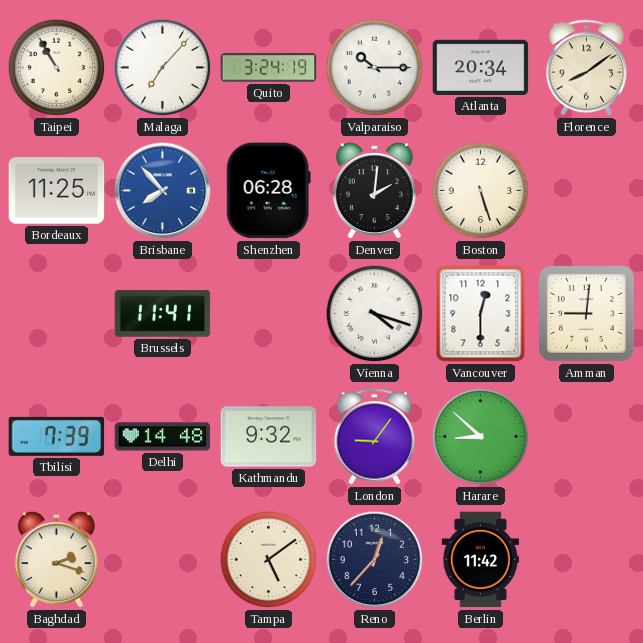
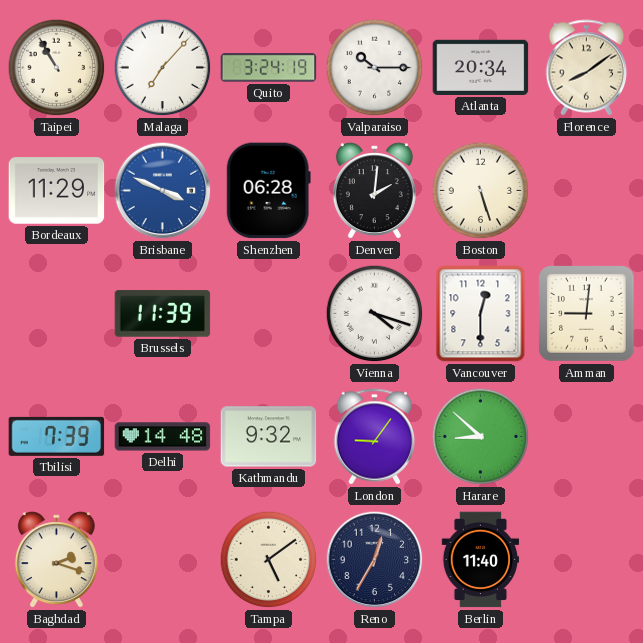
Bordeaux: 11:25 -> 11:29 (57, 191)
Brisbane: 7:53 -> 3:49 (163, 191)
Brussels: 11:41 -> 11:39 (163, 314)
Reno: 12:37 -> 12:35 (375, 560)
Berlin: 11:42 -> 11:40 (480, 560)
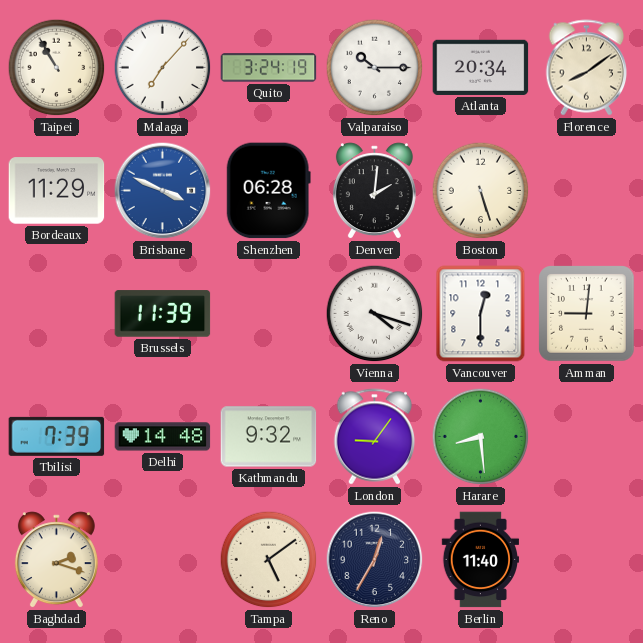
Harare: 8:52 -> 8:29 (481, 437)
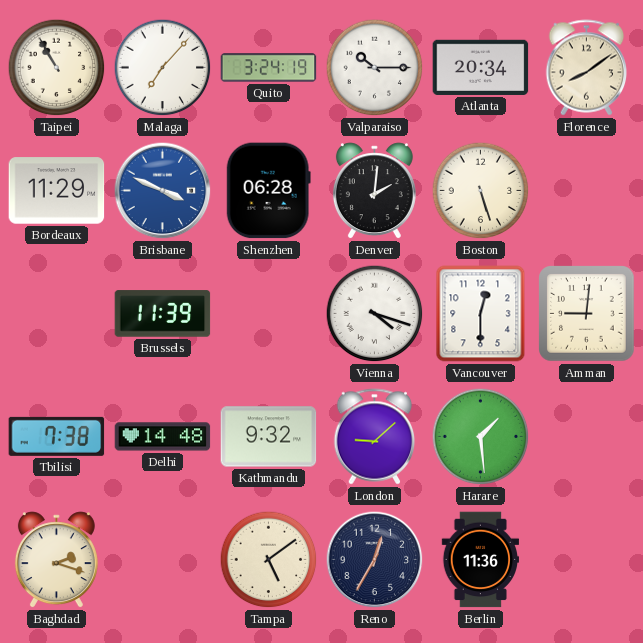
Tbilisi: 7:39 -> 7:38 (57, 436)
London: 9:06 -> 9:08 (375, 437)
Harare: 8:29 -> 1:29 (481, 437)
Berlin: 11:40 -> 11:36 (480, 560)
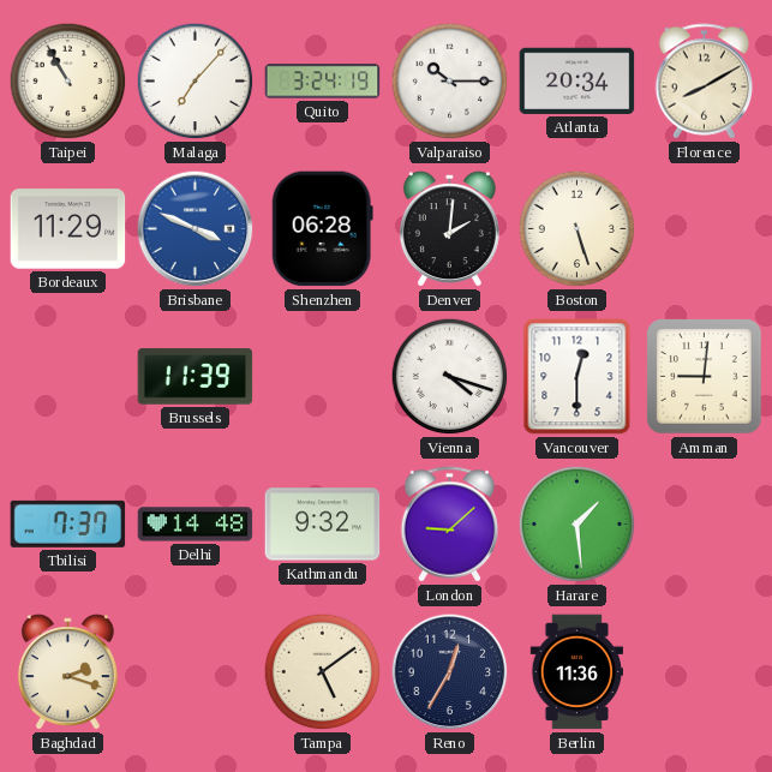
Florence: 8:09 -> 8:10 (705, 82)
Tbilisi: 7:38 -> 7:37 (68, 523)
